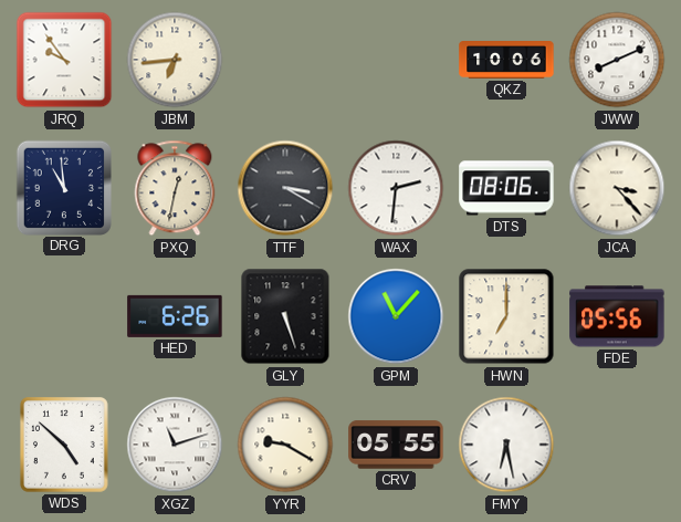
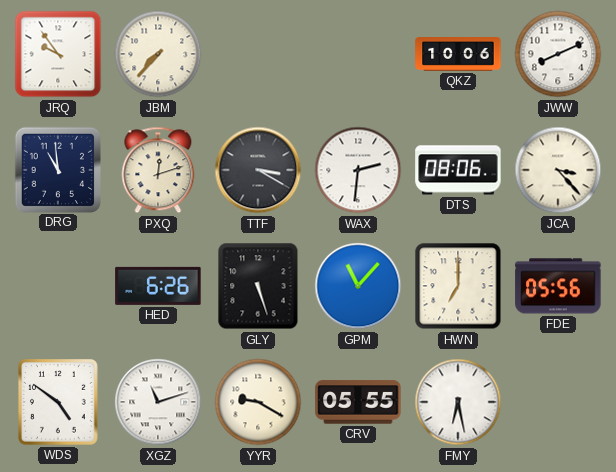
JBM: 6:44 -> 7:37 (158, 54)
PXQ: 12:32 -> 12:12 (158, 170)
WDS: 4:52 -> 4:51 (58, 403)
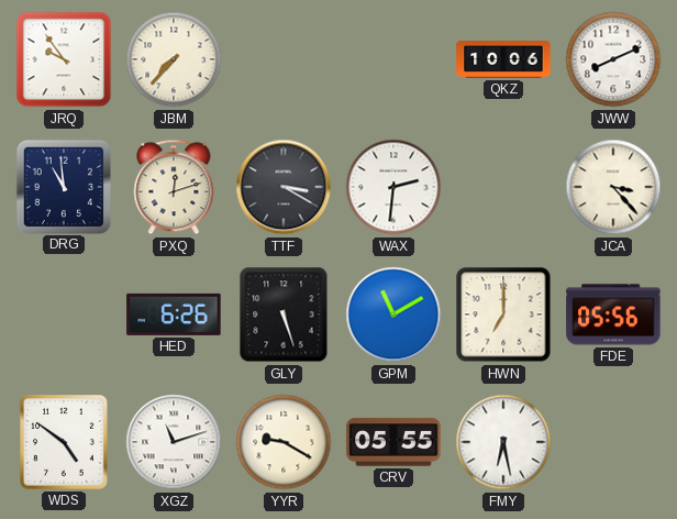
DTS: 08:06 -> none (458, 170)
GPM: 11:07 -> 11:10 (393, 314)
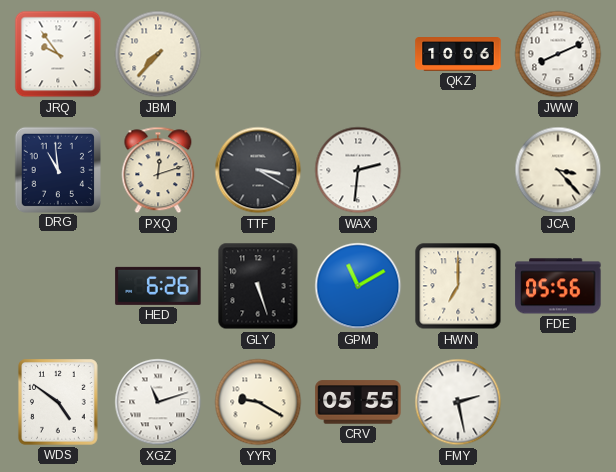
FMY: 6:28 -> 2:28 (458, 402)
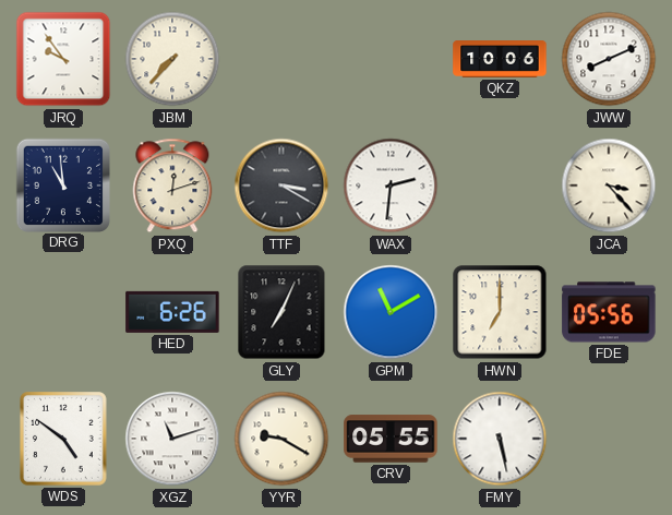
GLY: 5:27 -> 7:04 (281, 312)
FMY: 2:28 -> 5:28 (500, 439)
